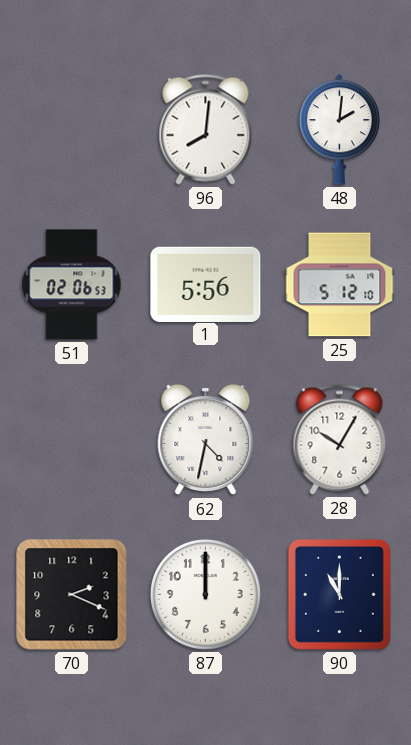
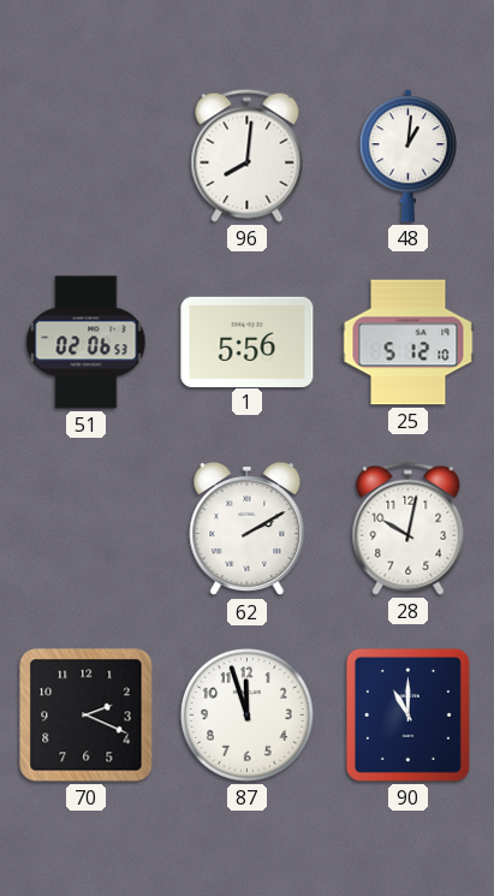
48: 2:01 -> 1:01 (407, 156)
62: 4:32 -> 2:10 (248, 529)
28: 10:05 -> 10:02 (409, 528)
87: 12:00 -> 11:57 (246, 714)
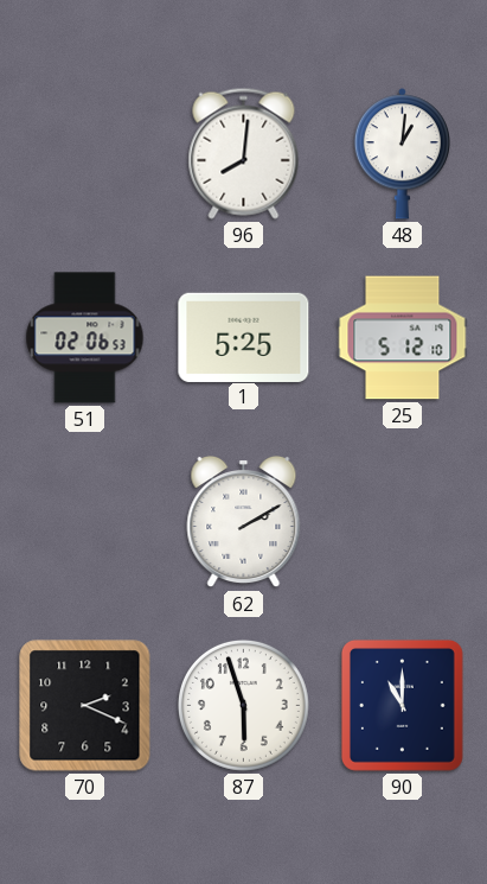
1: 5:56 -> 5:25 (244, 337)
28: 10:02 -> none (409, 528)
87: 11:57 -> 5:57 (243, 705)
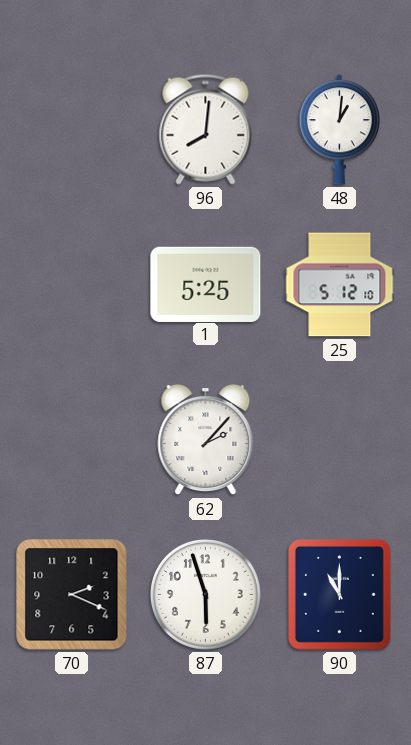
51: 02:06 -> none (85, 338)
62: 2:10 -> 2:07 (206, 440)
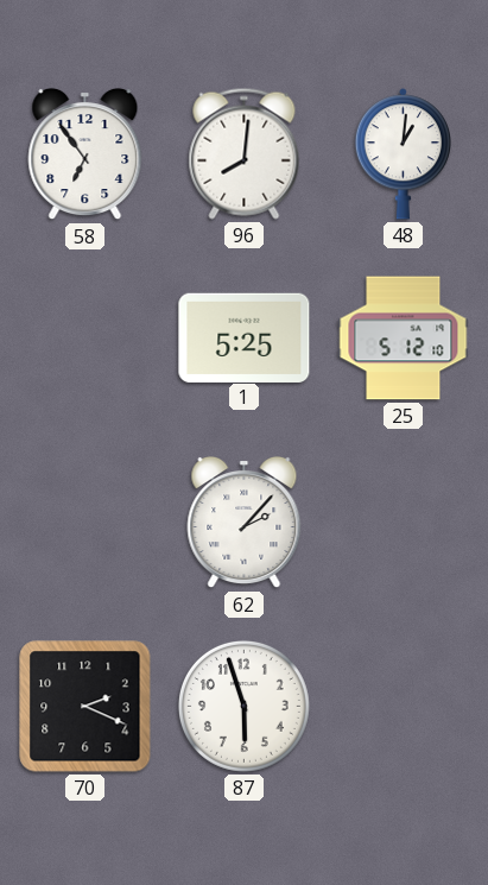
58: none -> 6:54 (85, 154)
90: 11:00 -> none (339, 594)
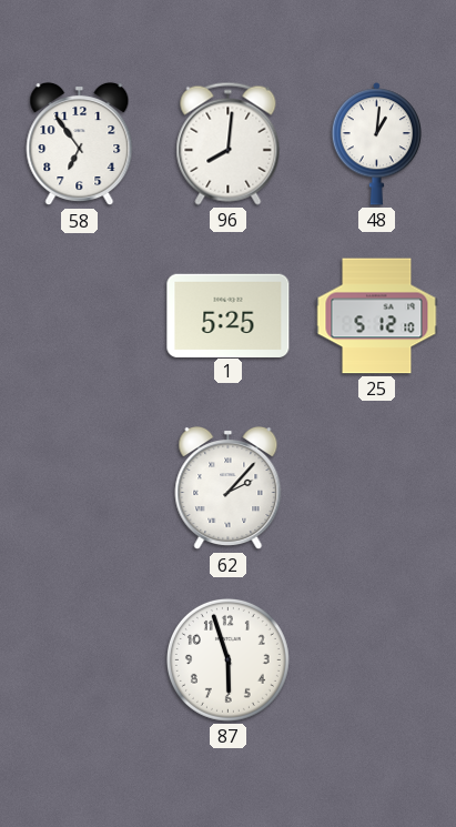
70: 2:19 -> none (85, 707)
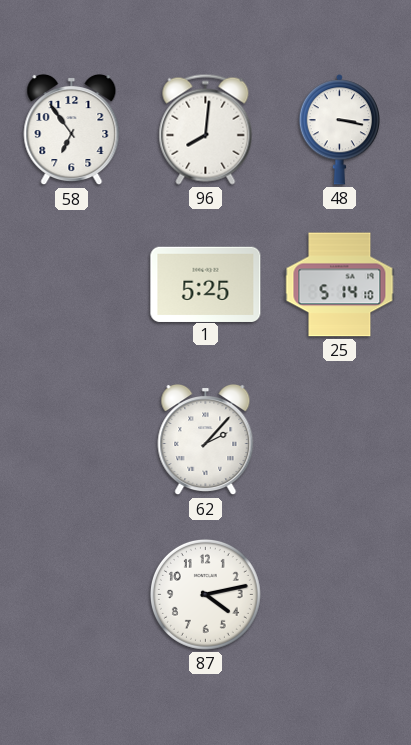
48: 1:01 -> 3:17 (339, 130)
25: 5:12 -> 5:14 (340, 285)
87: 5:57 -> 4:13 (205, 594)
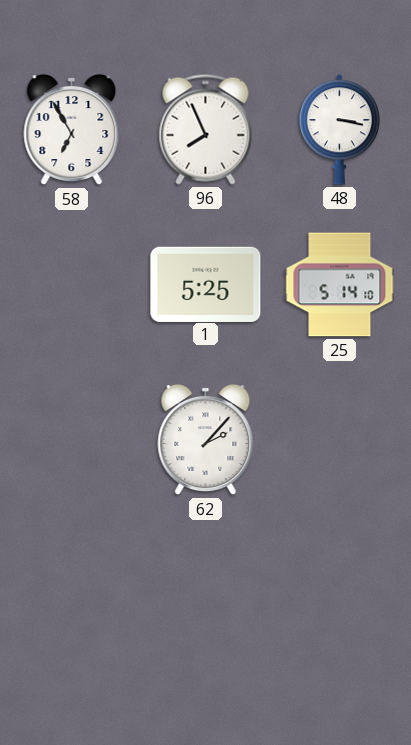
58: 6:54 -> 6:55 (72, 130)
96: 8:01 -> 7:56 (206, 129)
87: 4:13 -> none (205, 594)
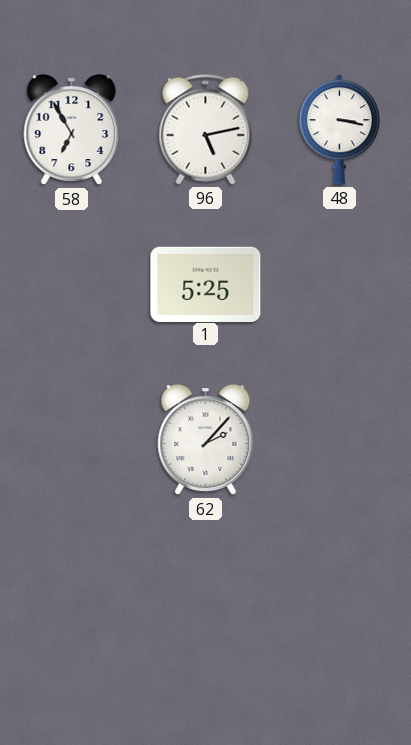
96: 7:56 -> 5:13 (206, 129)
25: 5:14 -> none (340, 285)
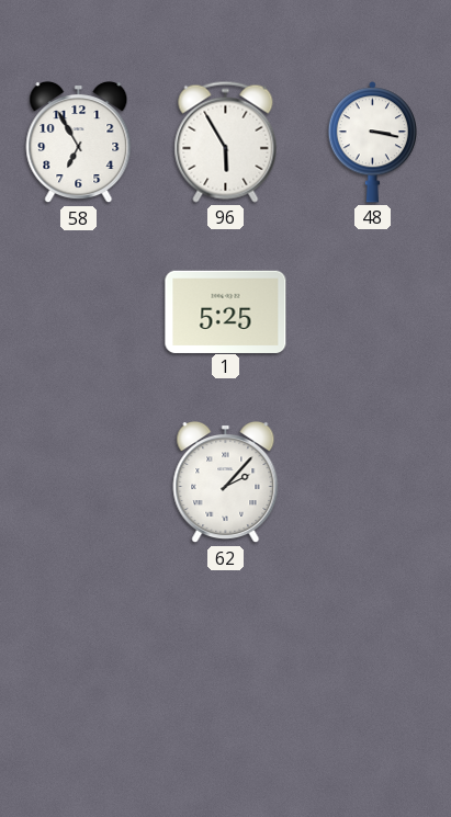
96: 5:13 -> 5:55 (226, 141)
